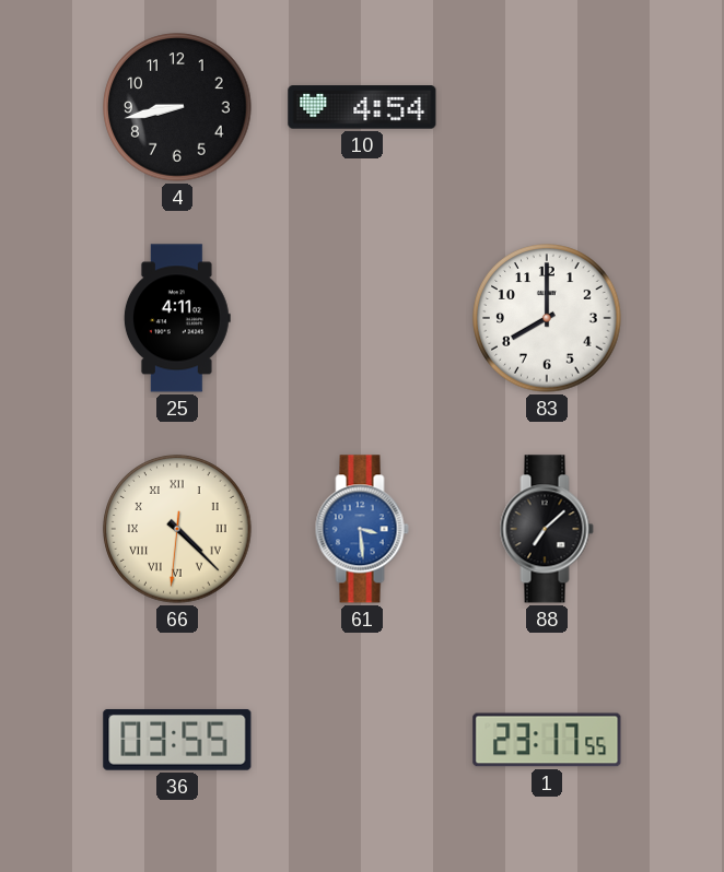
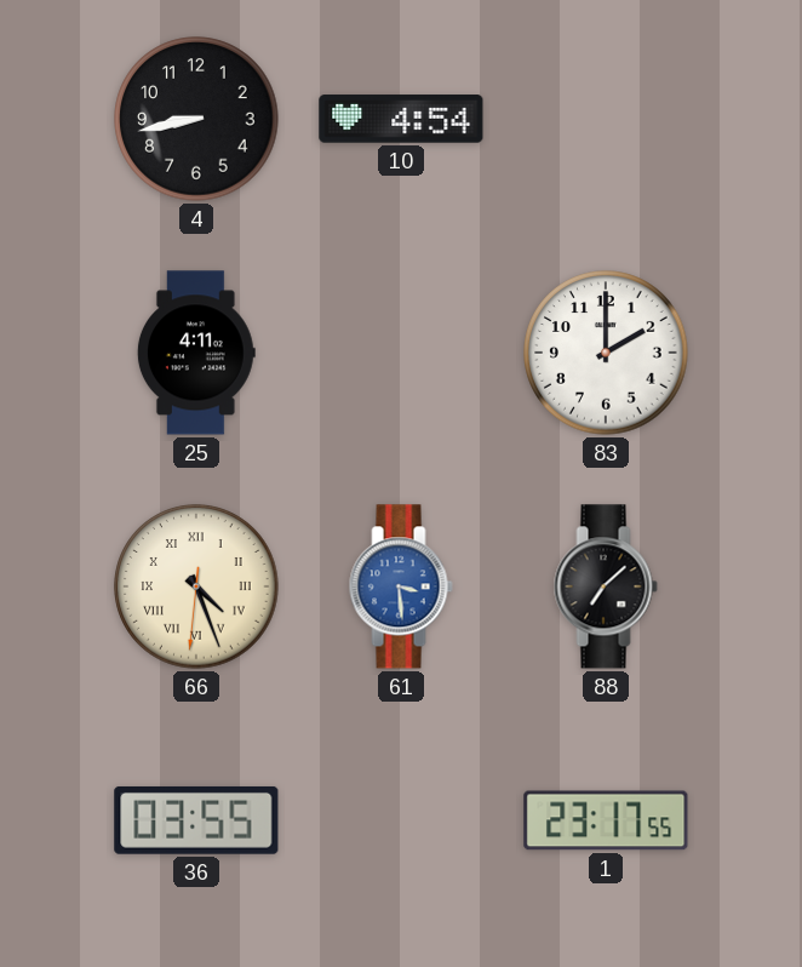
83: 8:00 -> 2:00 (606, 353)
66: 4:22 -> 4:26 (196, 587)
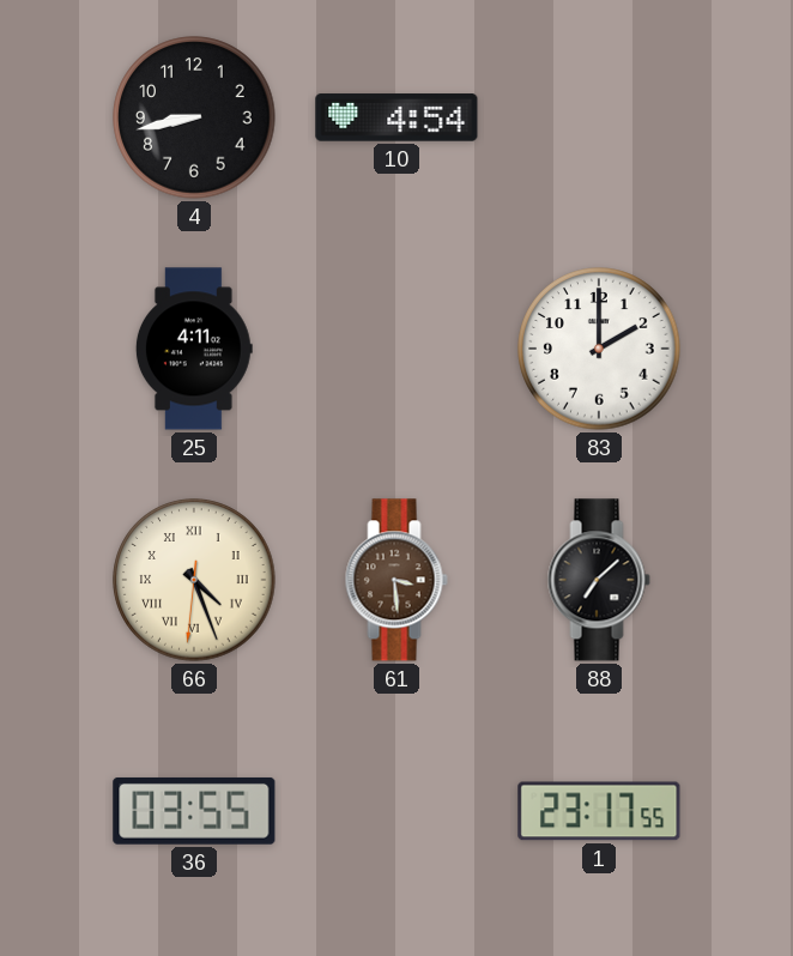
61 dial: blue -> brown (396, 580)
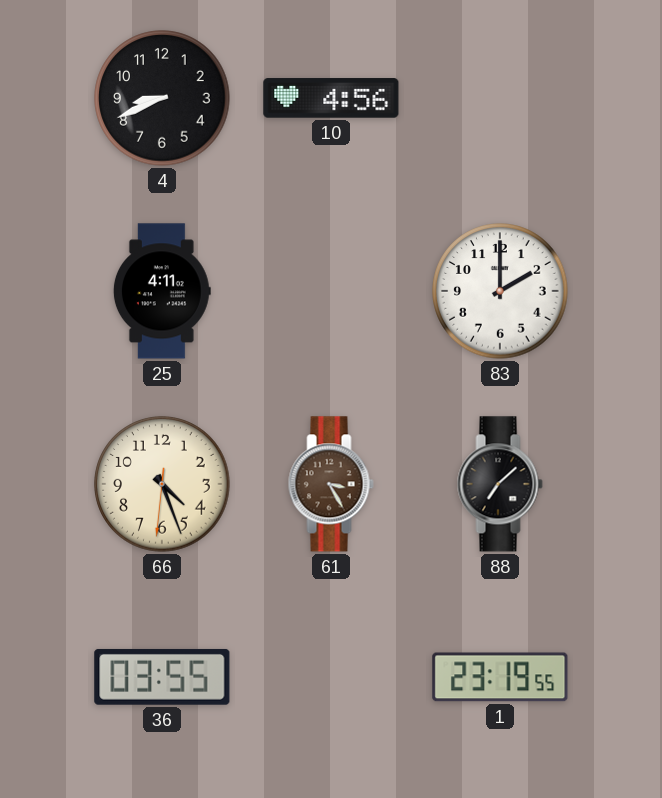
4: 8:43 -> 8:41 (162, 98)
10: 4:54 -> 4:56 (331, 98)
66 numerals: Roman -> Arabic (162, 484)
61: 3:29 -> 3:25 (331, 484)
1: 23:17 -> 23:19 (500, 677)
